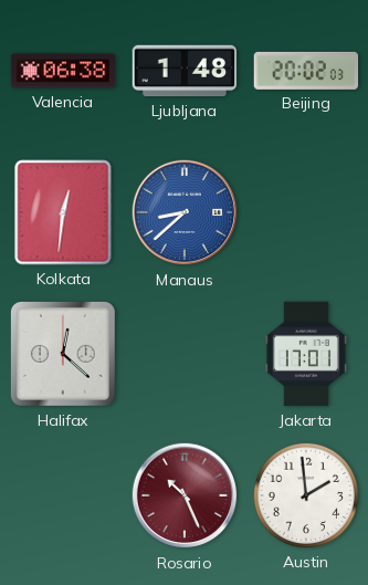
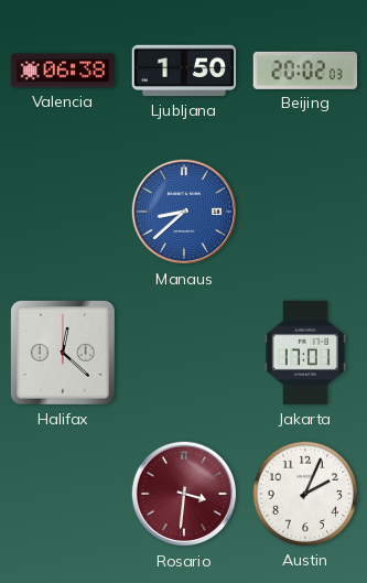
Ljubljana: 1:48 -> 1:50 (184, 71)
Kolkata: 12:31 -> none (63, 212)
Rosario: 10:26 -> 3:31 (184, 494)
Austin: 1:59 -> 2:04 (305, 494)
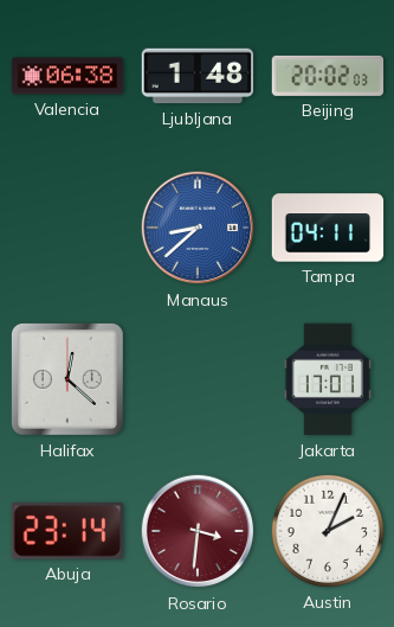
Ljubljana: 1:50 -> 1:48 (198, 76)
Tampa: none -> 04:11 (328, 228)
Abuja: none -> 23:14 (67, 531)
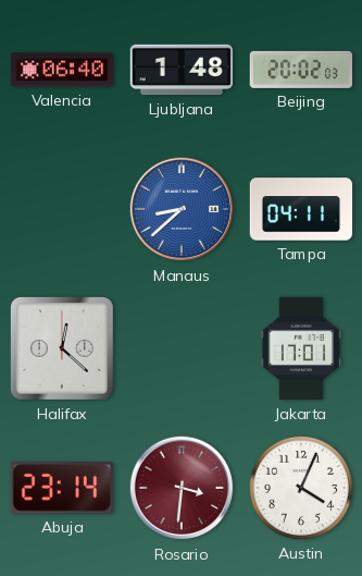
Valencia: 06:38 -> 06:40 (62, 70)
Austin: 2:04 -> 4:04 (301, 488)
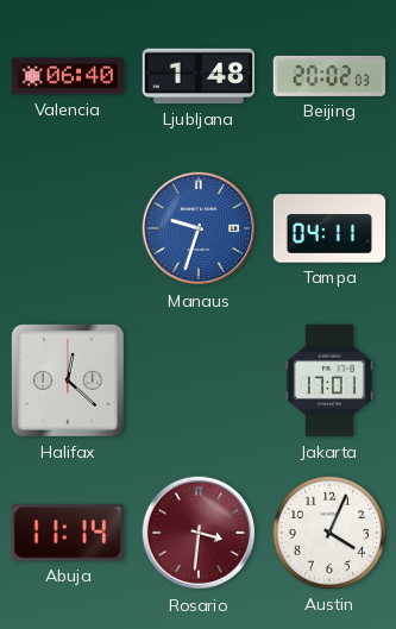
Manaus: 8:38 -> 9:33 (199, 228)
Abuja: 23:14 -> 11:14 (68, 533)
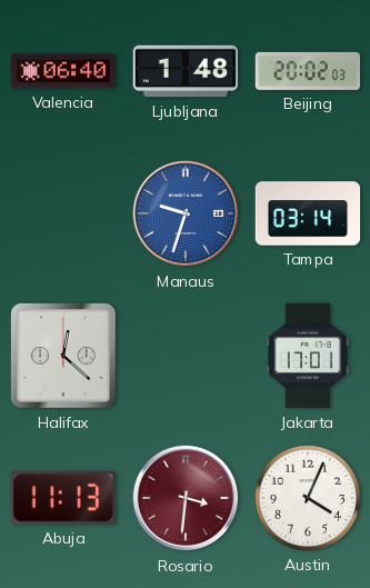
Tampa: 04:11 -> 03:14 (308, 213)
Abuja: 11:14 -> 11:13 (63, 498)
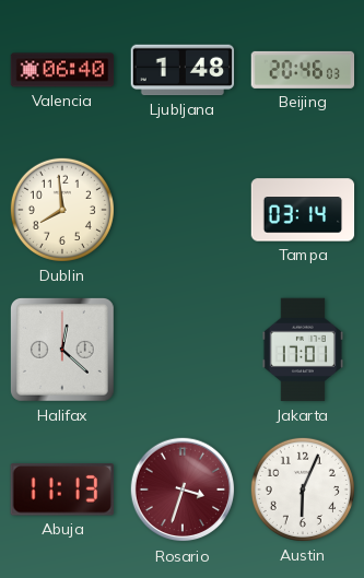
Beijing: 20:02 -> 20:46 (303, 70)
Dublin: none -> 7:59 (62, 210)
Manaus: 9:33 -> none (186, 213)
Rosario: 3:31 -> 3:33 (183, 489)
Austin: 4:04 -> 6:04 (303, 489)
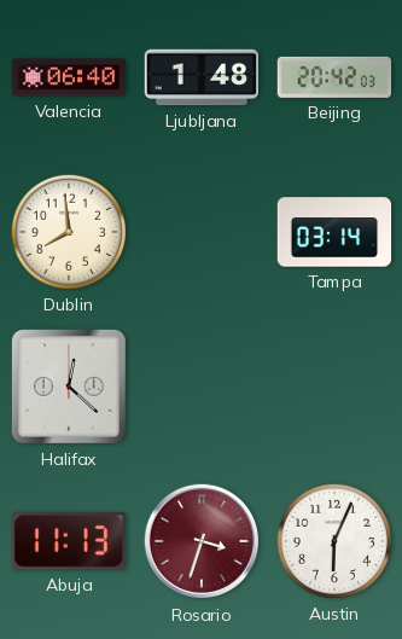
Beijing: 20:46 -> 20:42 (334, 77)
Jakarta: 17:01 -> none (303, 350)
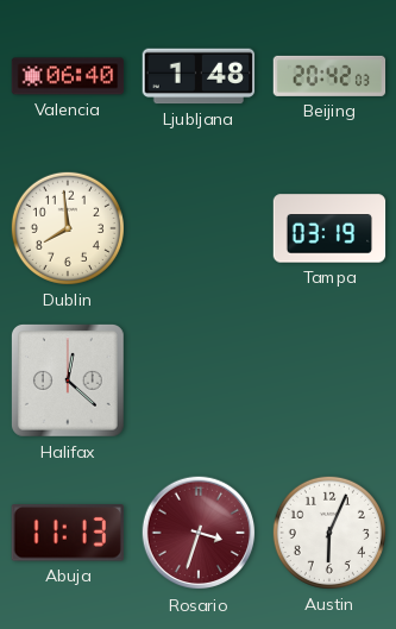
Tampa: 03:14 -> 03:19 (329, 228)
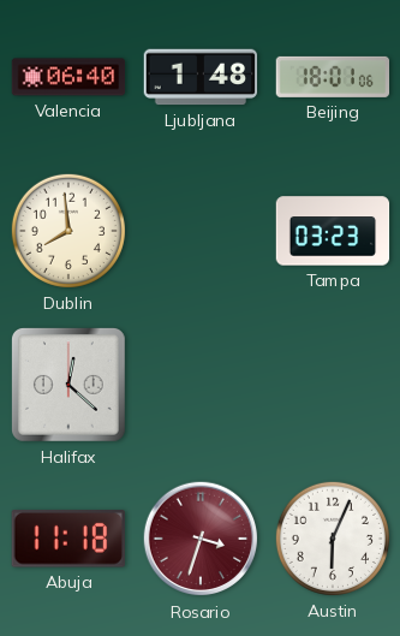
Beijing: 20:42 -> 18:01 (333, 77)
Tampa: 03:19 -> 03:23 (333, 231)
Abuja: 11:13 -> 11:18 (68, 539)
